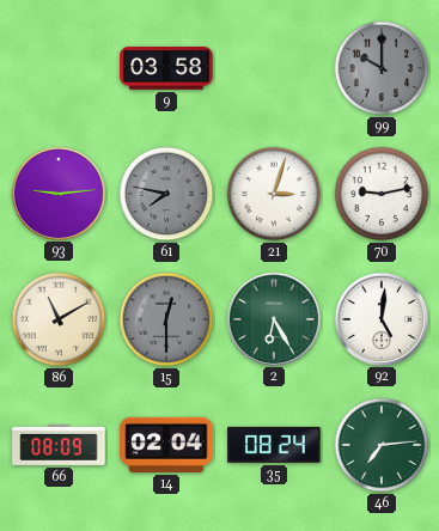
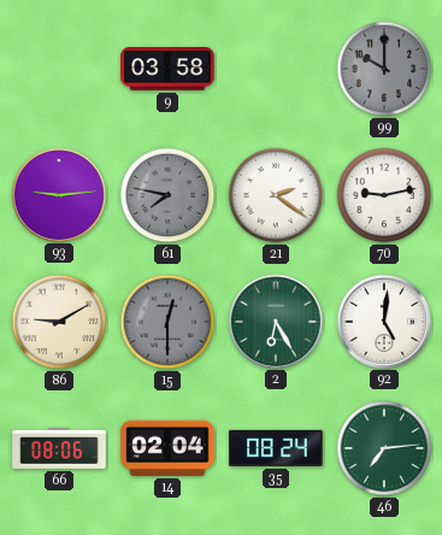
21: 3:03 -> 2:21 (276, 195)
86: 11:10 -> 9:10 (59, 322)
66: 08:09 -> 08:06 (59, 448)
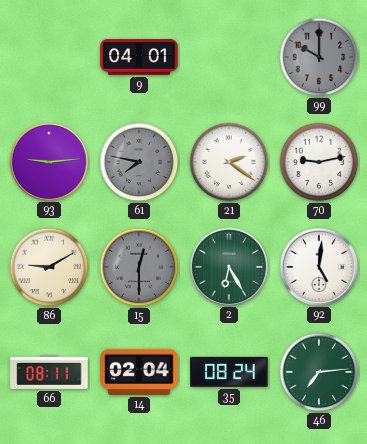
9: 03:58 -> 04:01 (139, 57)
66: 08:06 -> 08:11 (49, 372)
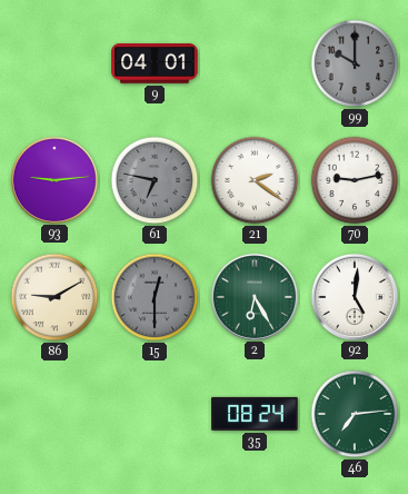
61: 7:47 -> 6:47 (155, 180)
66: 08:11 -> none (49, 372)
14: 02:04 -> none (139, 372)
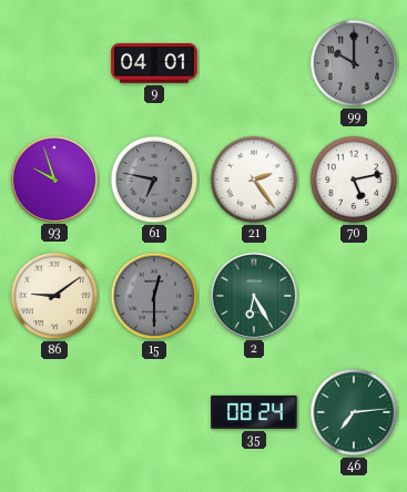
93: 9:14 -> 9:57 (53, 178)
21: 2:21 -> 2:24 (254, 180)
70: 9:13 -> 5:13 (354, 180)
86: 9:10 -> 9:09 (54, 296)
92: 5:01 -> none (354, 296)
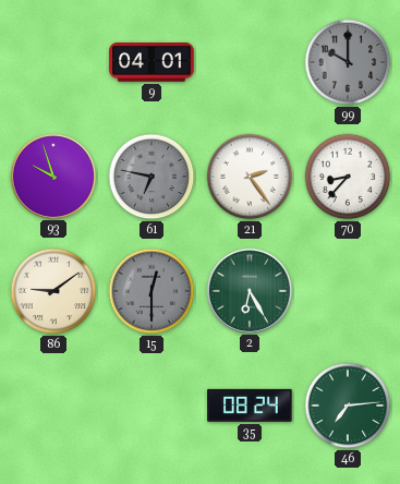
70: 5:13 -> 8:37 (348, 177)
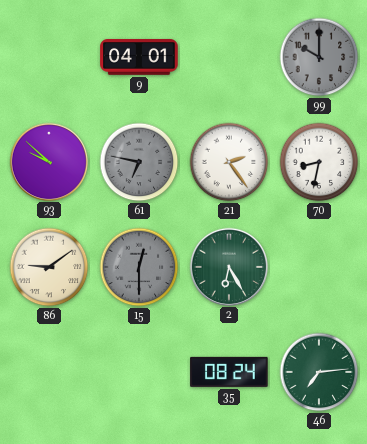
93: 9:57 -> 9:52 (48, 161)
70: 8:37 -> 8:32 (319, 162)
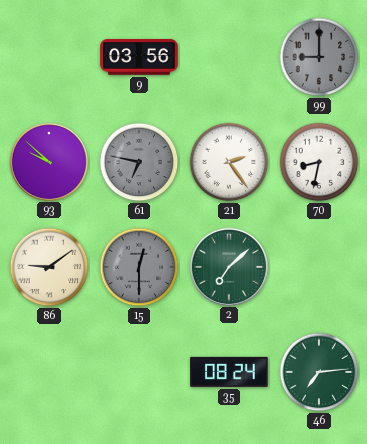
9: 04:01 -> 03:56 (139, 57)
99: 10:00 -> 9:00 (319, 57)
2: 6:25 -> 7:08 (228, 266)
